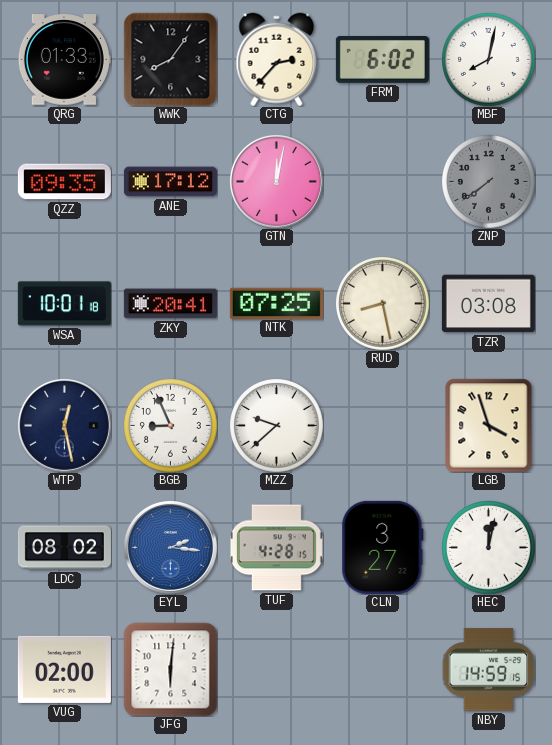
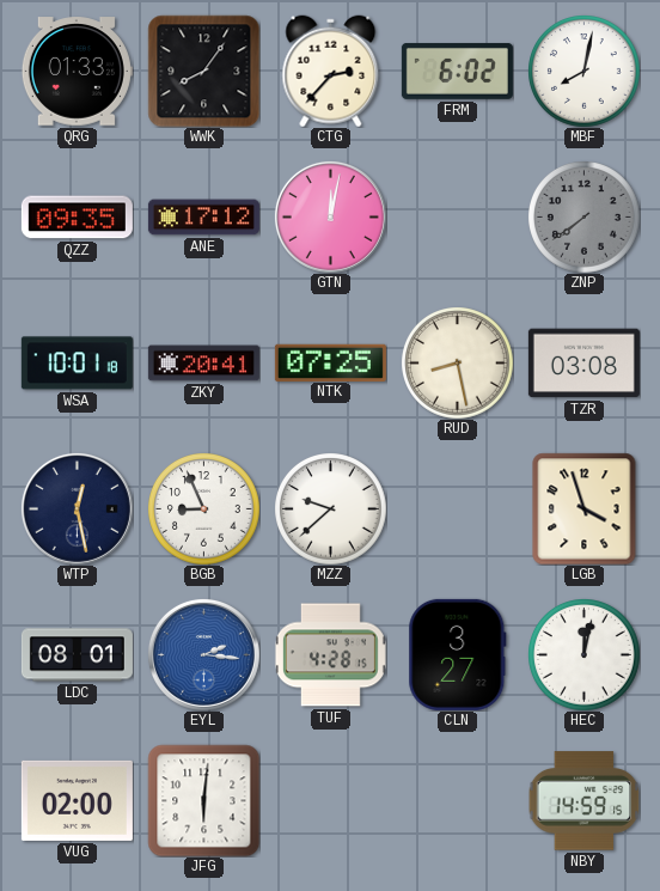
LDC: 08:02 -> 08:01 (77, 655)
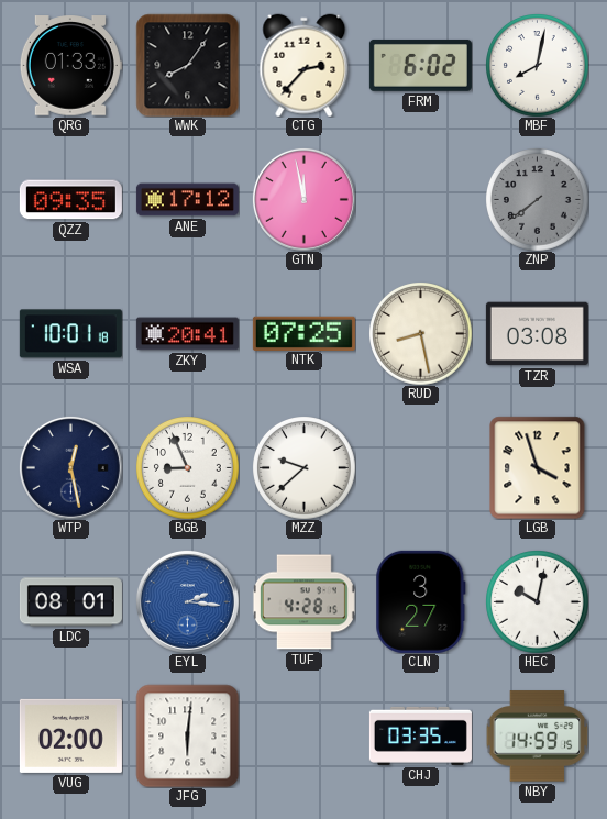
GTN: 12:02 -> 11:58 (304, 199)
HEC: 12:02 -> 10:02 (538, 602)
CHJ: none -> 03:35 (420, 735)
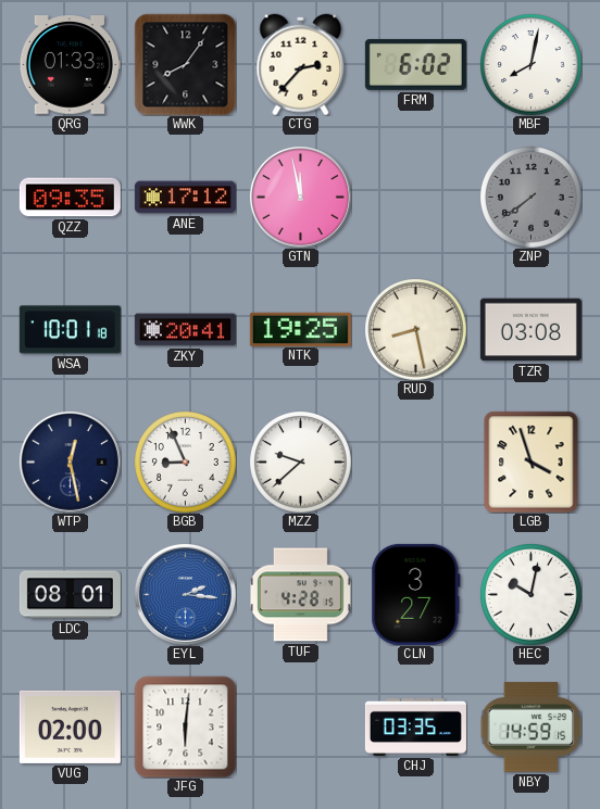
NTK: 07:25 -> 19:25 (300, 329)
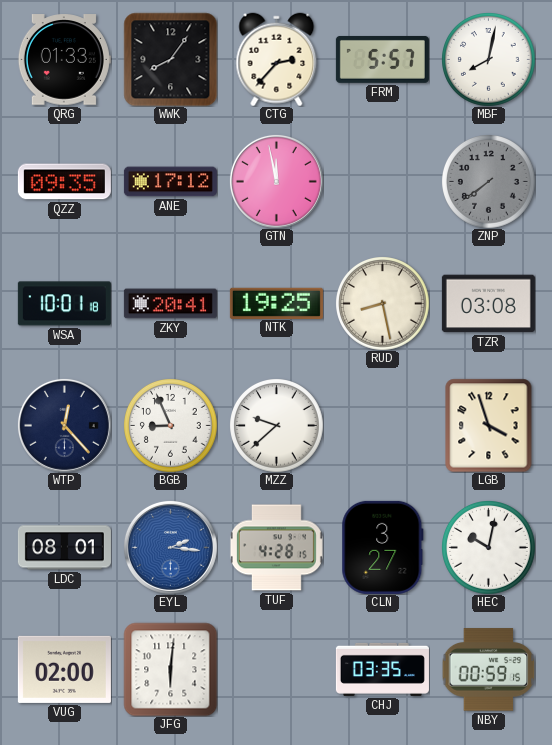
FRM: 6:02 -> 5:57 (382, 59)
WTP: 12:28 -> 12:23 (64, 425)
NBY: 14:59 -> 00:59 (488, 670)
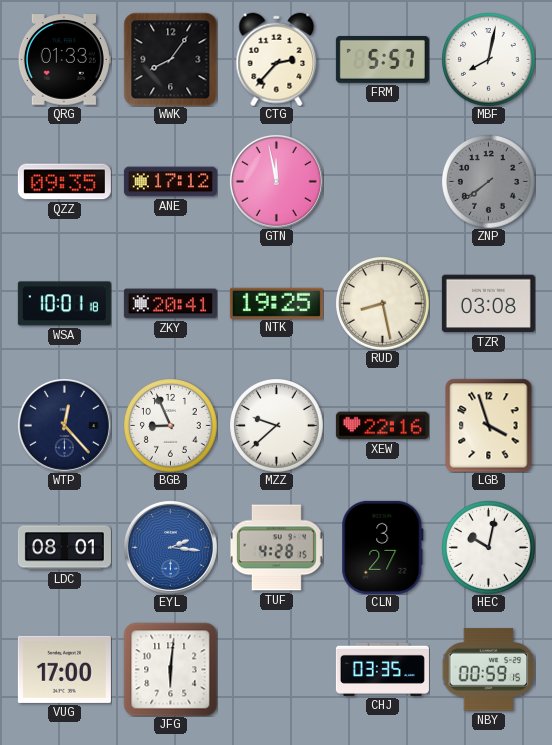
XEW: none -> 22:16 (382, 426)
VUG: 02:00 -> 17:00 (64, 669)
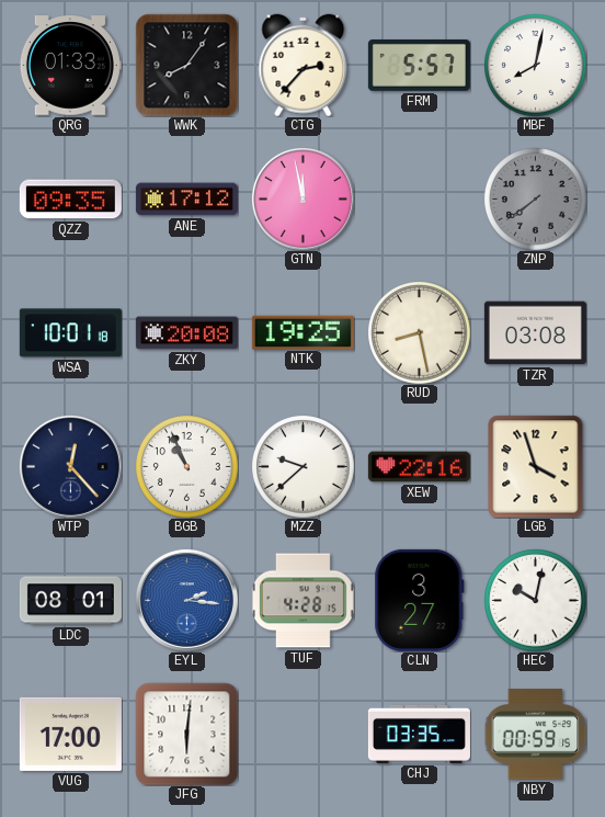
ZKY: 20:41 -> 20:08 (186, 333)
BGB: 8:56 -> 10:56 (187, 467)
